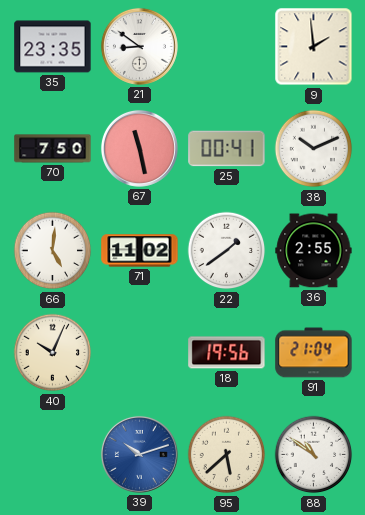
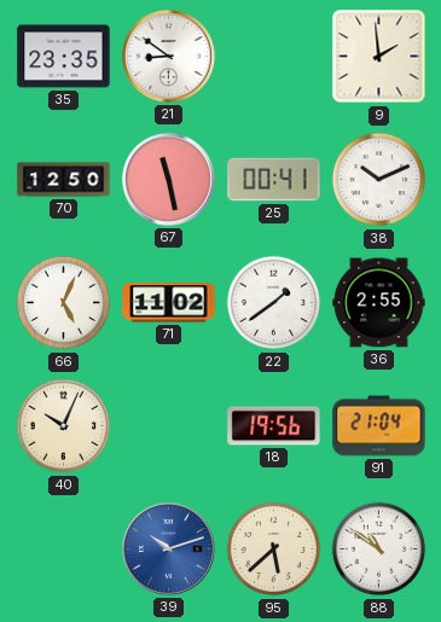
70: 7:50 -> 12:50 (64, 180)
66: 5:01 -> 5:04 (64, 303)
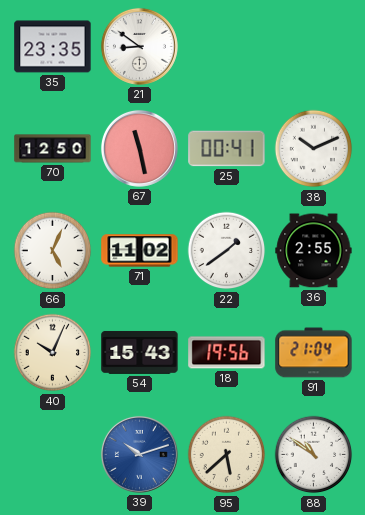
9: 1:59 -> none (379, 57)
54: none -> 15:43 (140, 352)
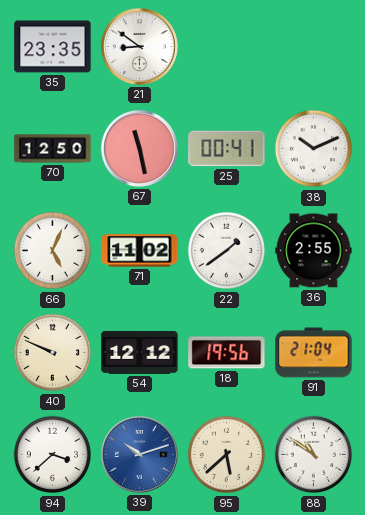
40: 10:04 -> 9:49 (53, 353)
54: 15:43 -> 12:12 (140, 352)
94: none -> 3:38 (53, 455)
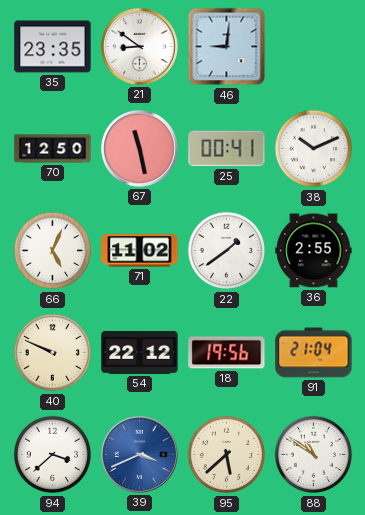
46: none -> 9:01 (227, 47)
54: 12:12 -> 22:12 (140, 352)
39: 10:12 -> 3:41 (139, 454)
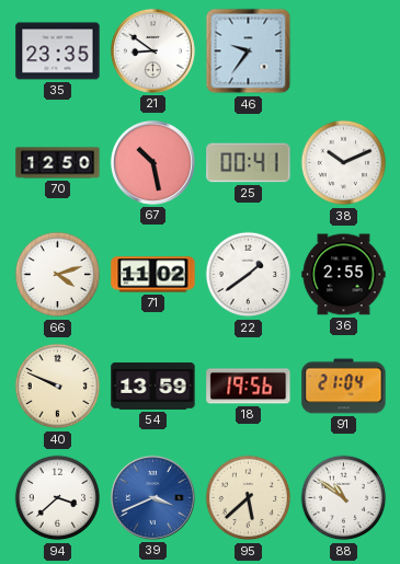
46: 9:01 -> 9:36 (249, 51)
67: 11:28 -> 10:28 (152, 162)
66: 5:04 -> 4:12 (58, 275)
54: 22:12 -> 13:59 (153, 385)
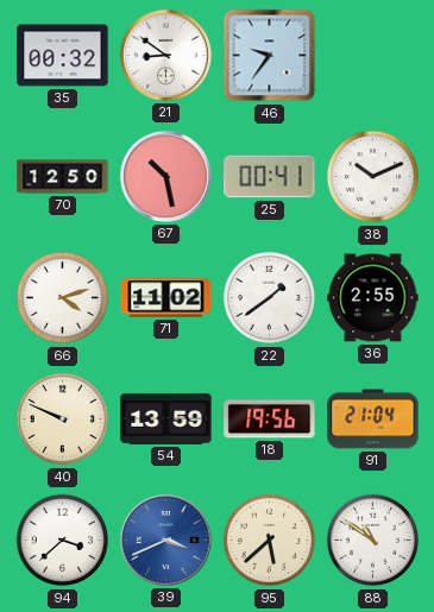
35: 23:35 -> 00:32 (63, 56)
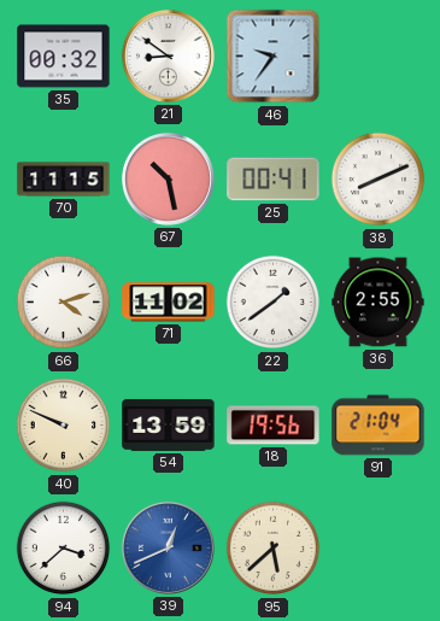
70: 12:50 -> 11:15 (64, 180)
38: 10:11 -> 8:11 (379, 180)
39: 3:41 -> 12:41 (168, 547)
88: 10:51 -> none (373, 541)
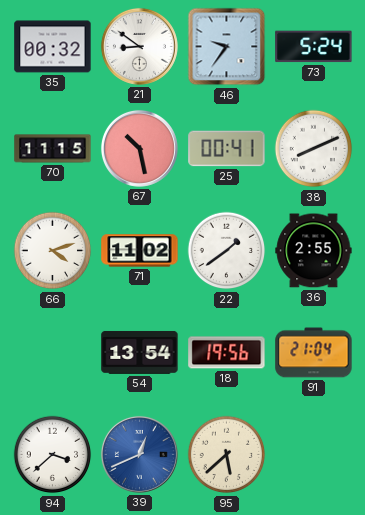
73: none -> 5:24 (314, 47)
40: 9:49 -> none (64, 426)
54: 13:59 -> 13:54 (140, 352)
